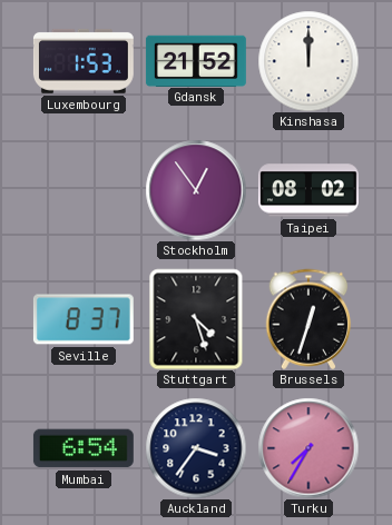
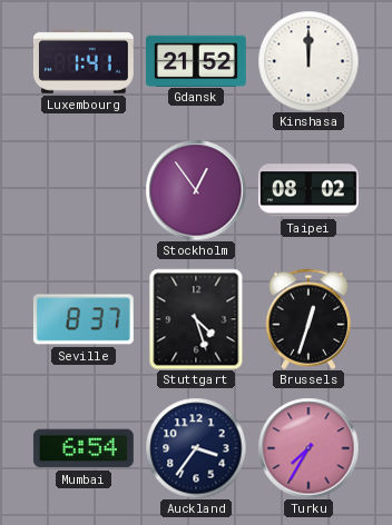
Luxembourg: 1:53 -> 1:41 (84, 61)
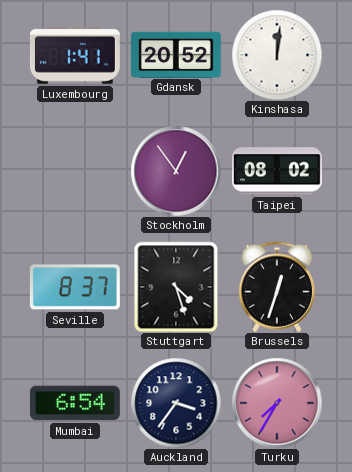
Gdansk: 21:52 -> 20:52 (176, 54)
Kinshasa: 12:00 -> 12:01 (277, 55)
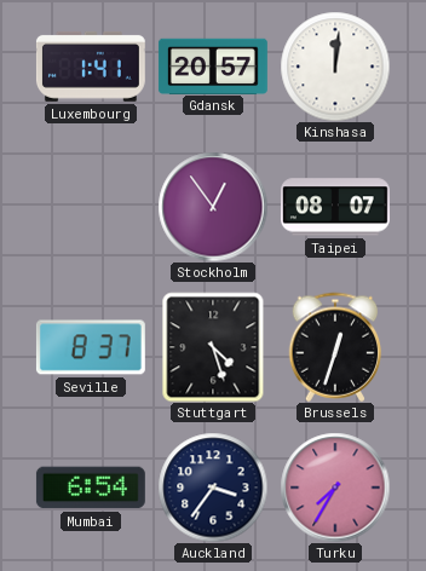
Gdansk: 20:52 -> 20:57 (213, 65)
Taipei: 08:02 -> 08:07 (335, 207)
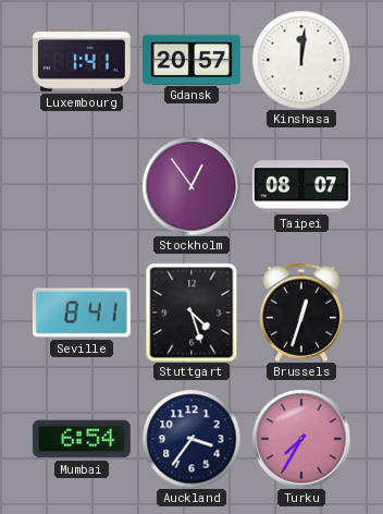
Seville: 8:37 -> 8:41 (82, 313)
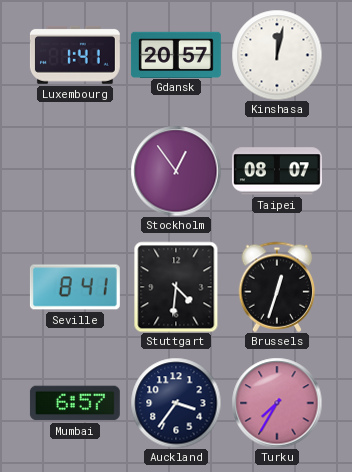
Kinshasa: 12:01 -> 12:02 (277, 55)
Stuttgart: 4:27 -> 4:31 (176, 287)
Mumbai: 6:54 -> 6:57 (75, 403)
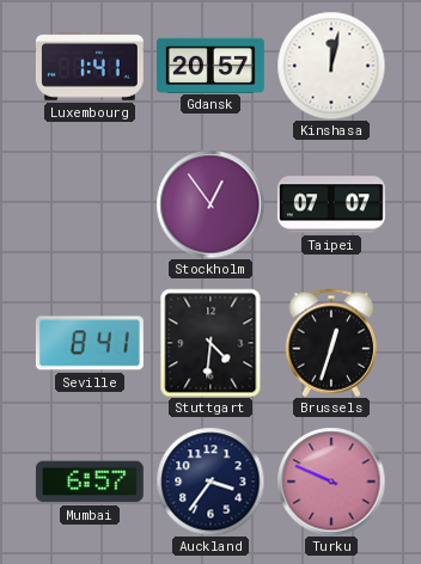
Taipei: 08:07 -> 07:07 (331, 204)
Turku: 7:35 -> 9:49 (331, 482)
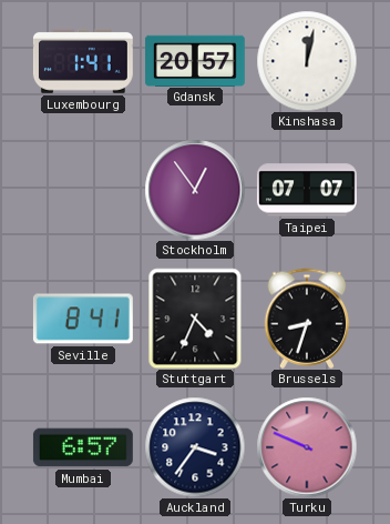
Stuttgart: 4:31 -> 4:34 (195, 319)
Brussels: 12:33 -> 8:33 (307, 319)
